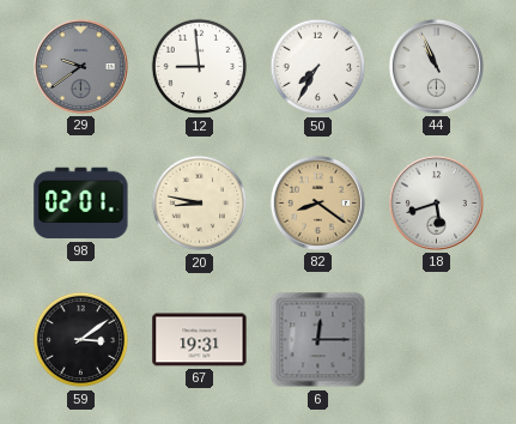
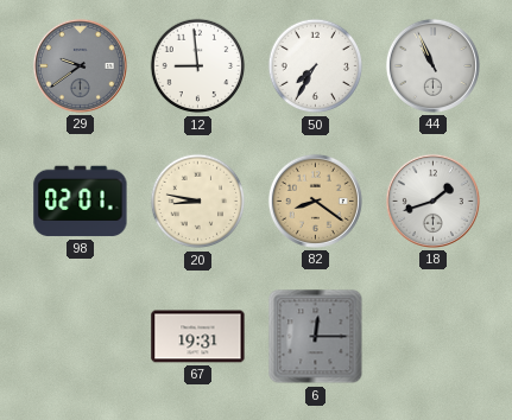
18: 5:42 -> 1:42 (432, 201)
59: 3:09 -> none (81, 340)
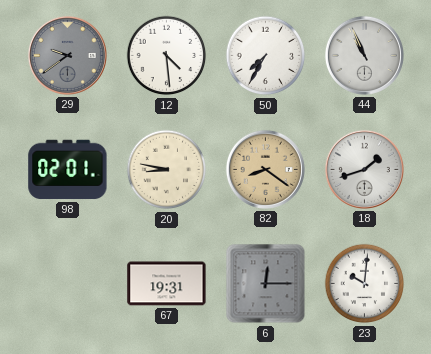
12: 8:59 -> 4:29 (167, 56)
23: none -> 10:01 (365, 284)
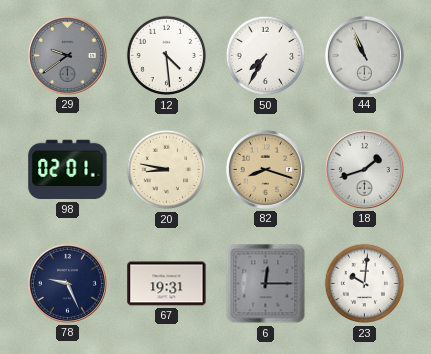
82: 8:21 -> 8:18 (265, 169)
78: none -> 9:26 (67, 283)
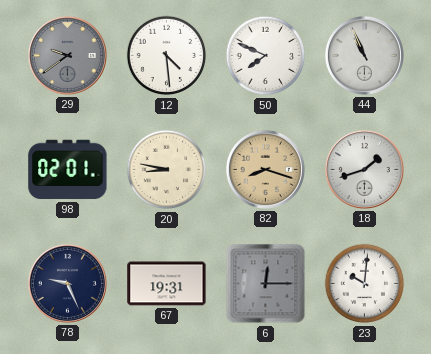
50: 7:35 -> 7:49 (266, 56)
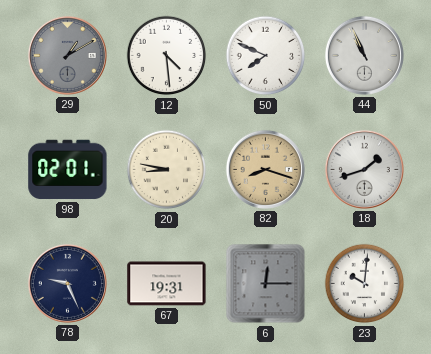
29: 9:39 -> 1:10 (67, 55)
